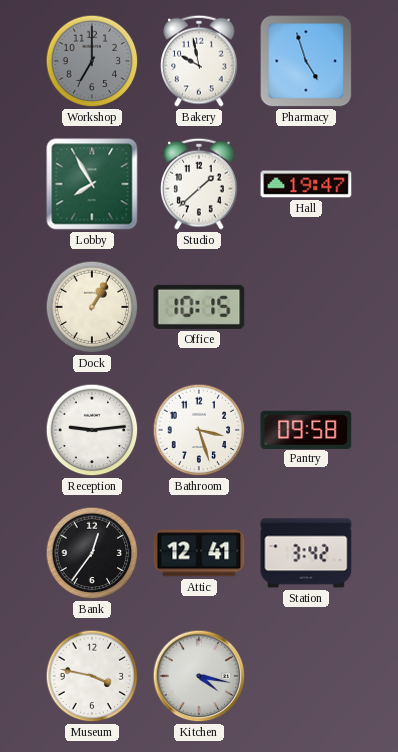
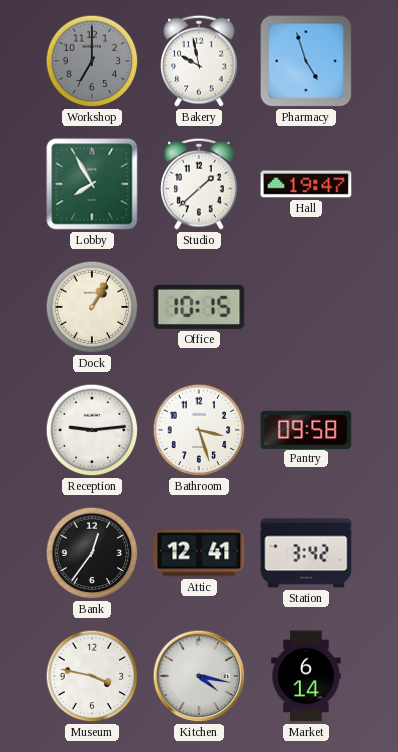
Market: none -> 6:14 (306, 676)
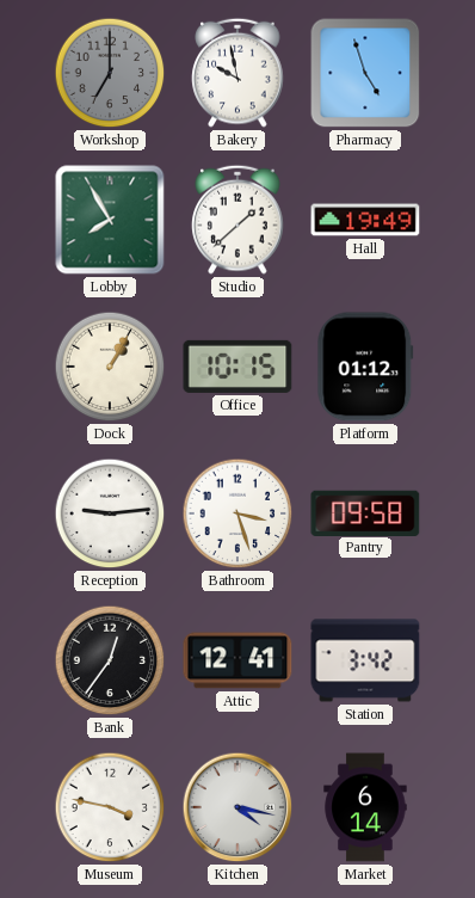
Hall: 19:47 -> 19:49 (365, 220)
Platform: none -> 01:12 (365, 367)
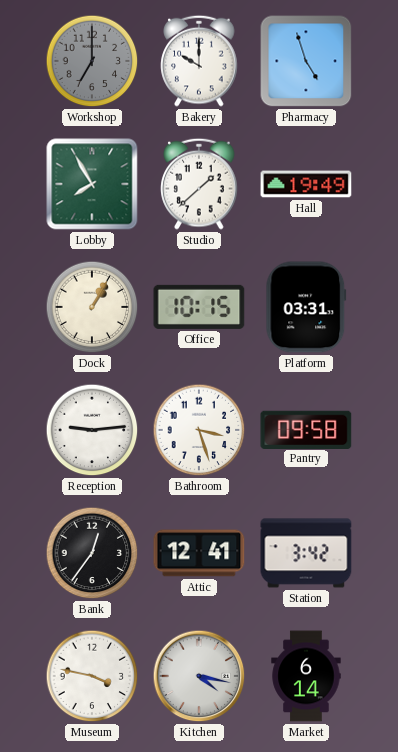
Bakery: 9:58 -> 10:00 (199, 61)
Platform: 01:12 -> 03:31 (306, 307)
